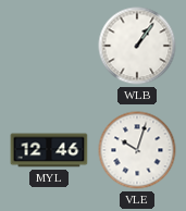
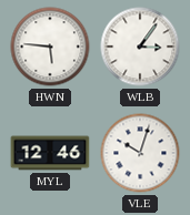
HWN: none -> 5:46 (50, 47)
WLB: 1:06 -> 3:06 (140, 47)
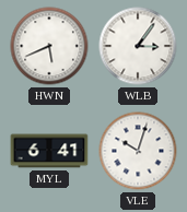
HWN: 5:46 -> 5:41 (49, 46)
MYL: 12:46 -> 6:41 (49, 151)
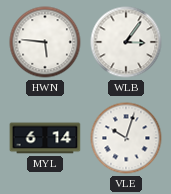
HWN: 5:41 -> 5:46 (45, 42)
MYL: 6:41 -> 6:14 (45, 138)
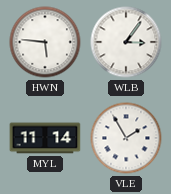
MYL: 6:14 -> 11:14 (45, 138)
VLE: 10:03 -> 1:55 (126, 138)
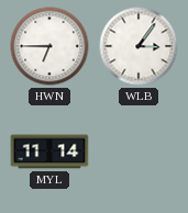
HWN: 5:46 -> 6:45 (49, 46)
VLE: 1:55 -> none (126, 138)
